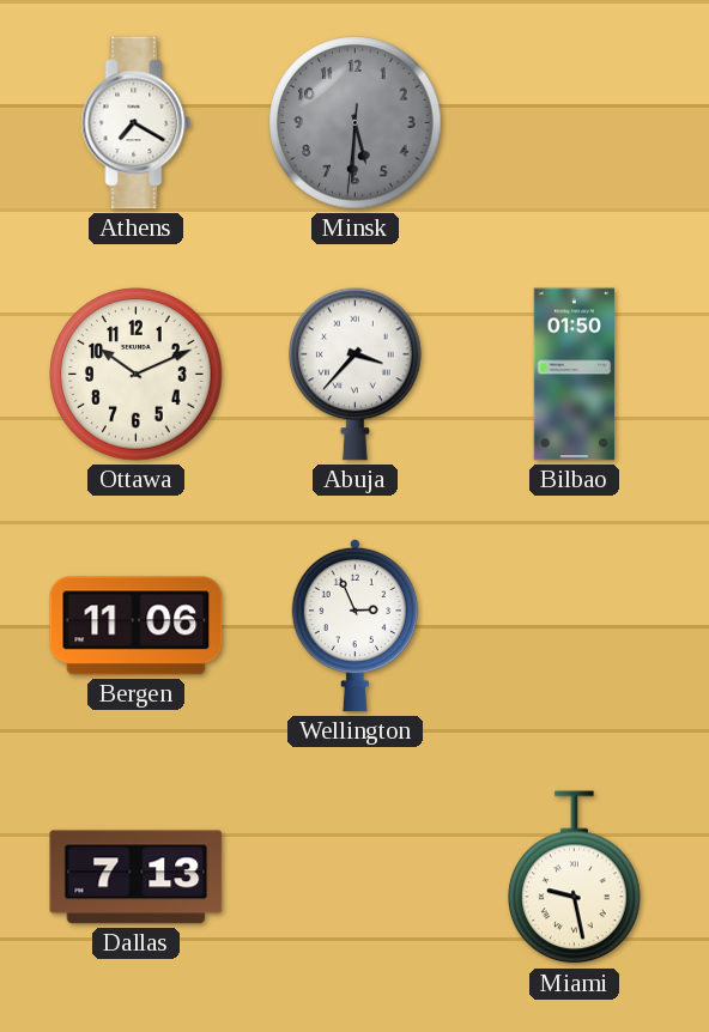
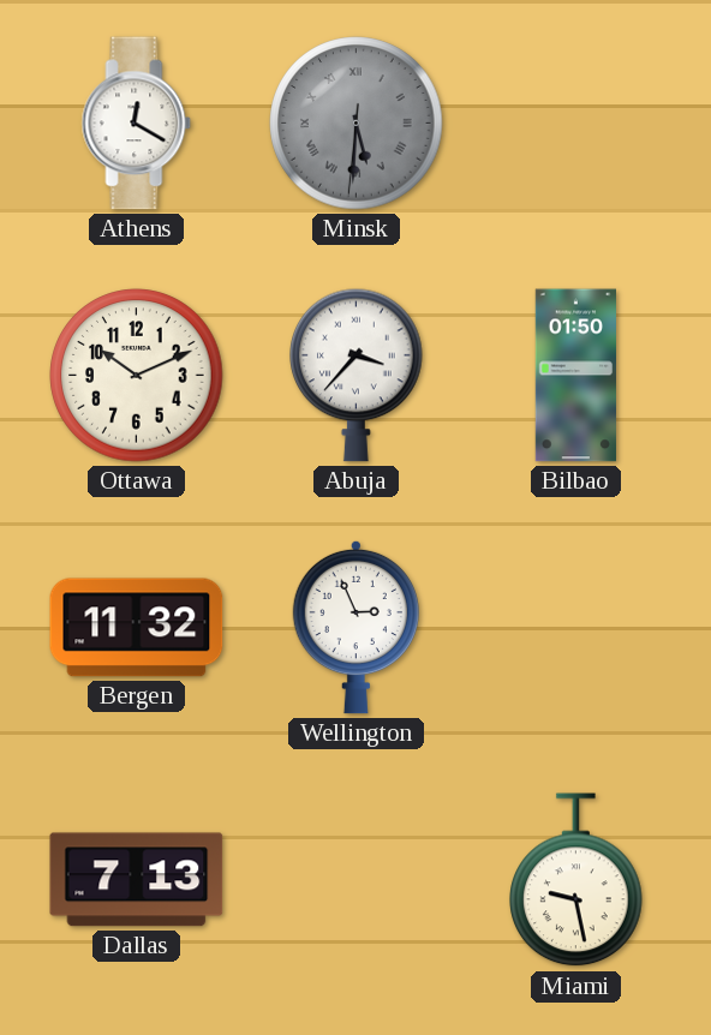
Athens: 7:20 -> 12:20 (137, 124)
Minsk numerals: Arabic -> Roman (357, 124)
Bergen: 11:06 -> 11:32 (137, 628)
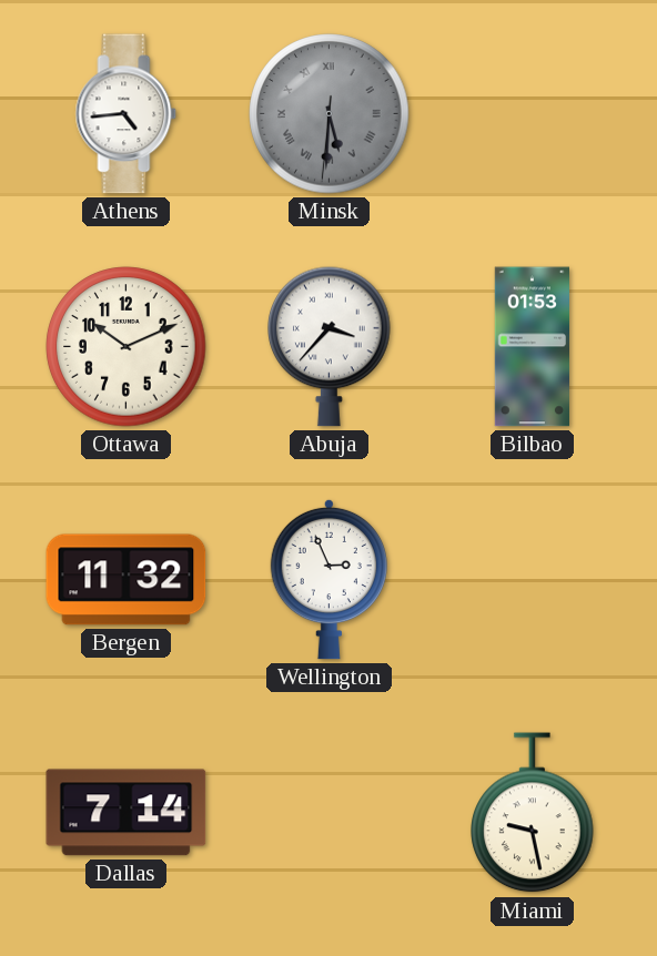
Athens: 12:20 -> 4:44 (127, 114)
Bilbao: 01:50 -> 01:53 (532, 347)
Dallas: 7:13 -> 7:14 (127, 813)
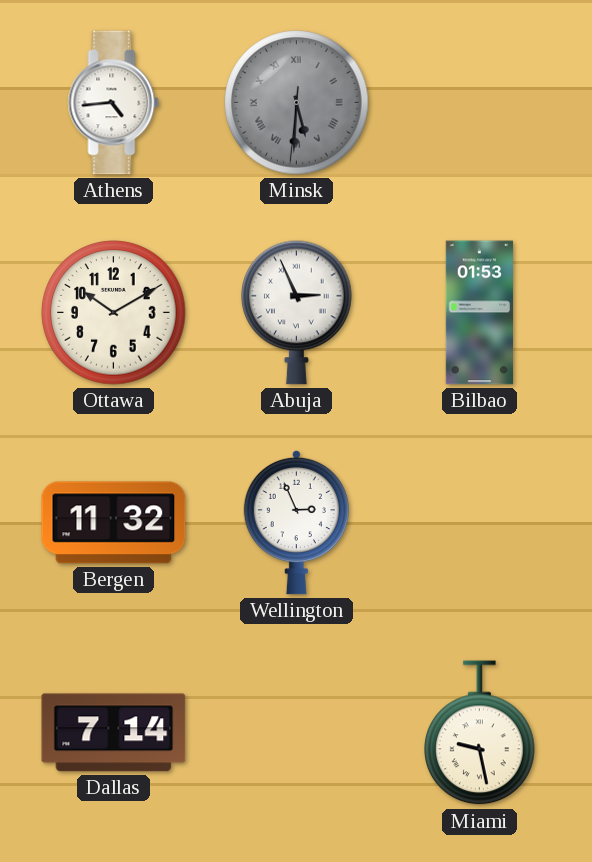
Ottawa: 10:11 -> 10:10 (114, 313)
Abuja: 3:37 -> 2:56 (297, 312)
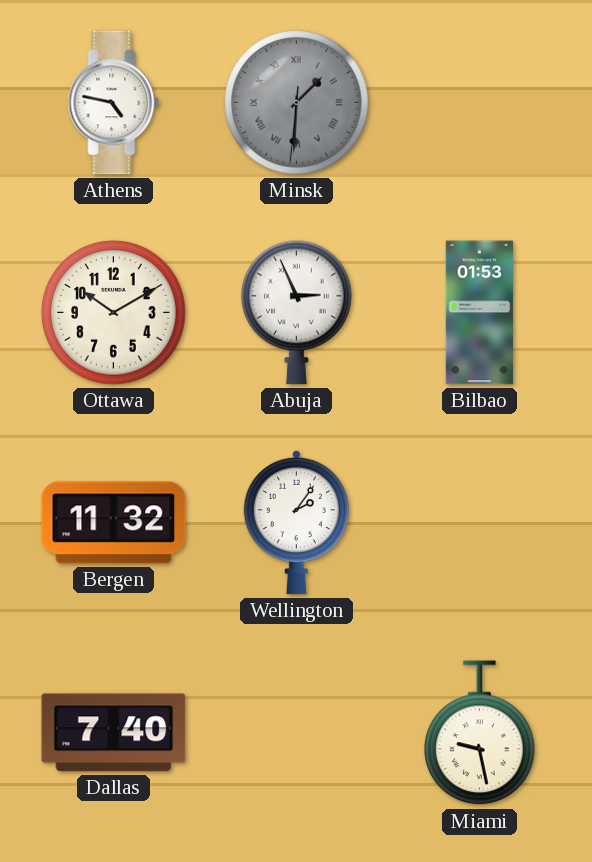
Athens: 4:44 -> 4:47 (114, 103)
Minsk: 5:30 -> 1:30 (297, 103)
Wellington: 2:56 -> 2:06 (296, 522)
Dallas: 7:14 -> 7:40 (114, 733)
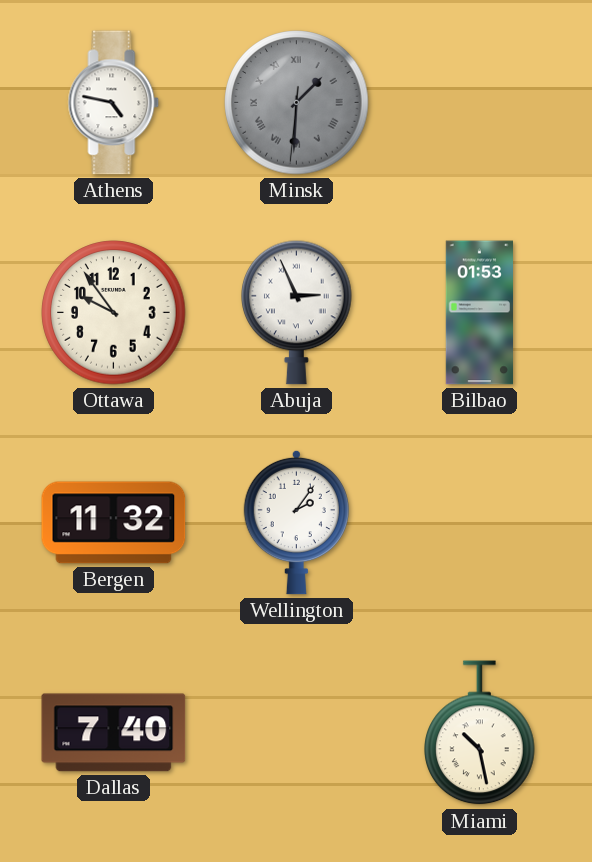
Ottawa: 10:10 -> 9:54 (114, 313)
Miami: 9:28 -> 10:28 (480, 733)
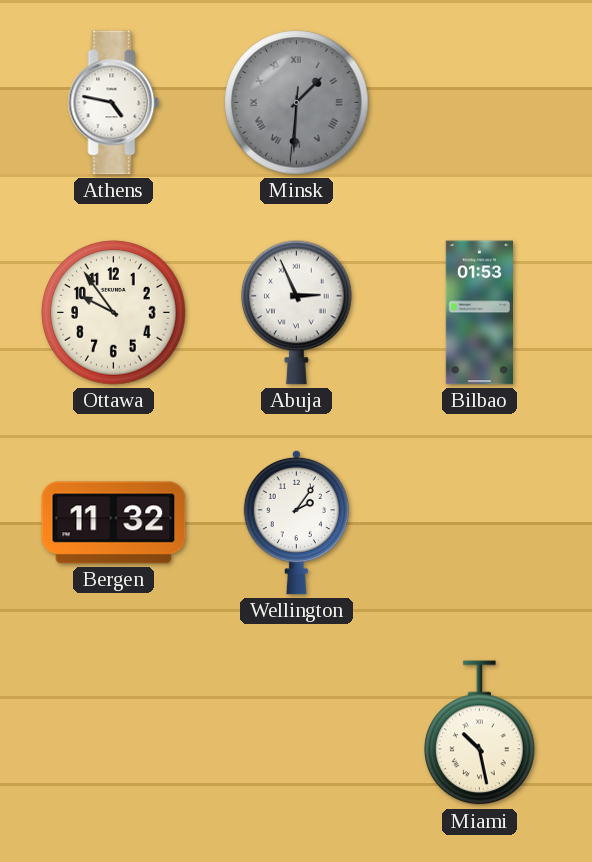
Dallas: 7:40 -> none (114, 733)
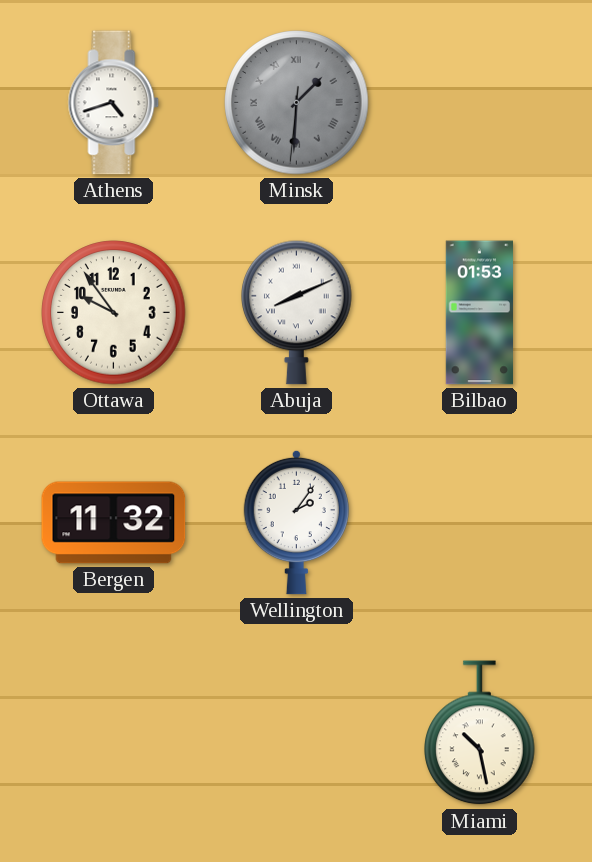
Athens: 4:47 -> 4:42 (114, 103)
Abuja: 2:56 -> 8:11 (297, 312)
